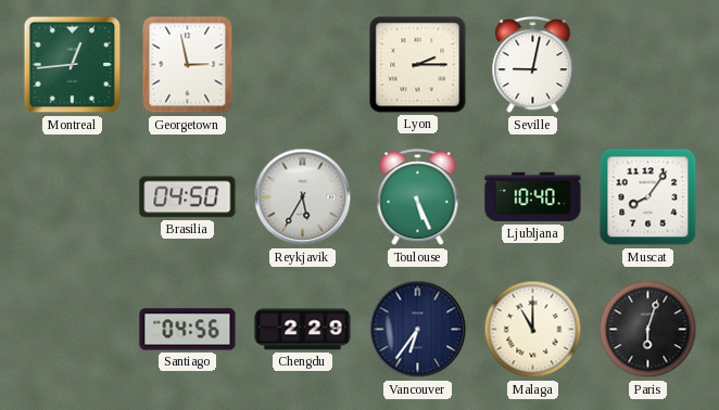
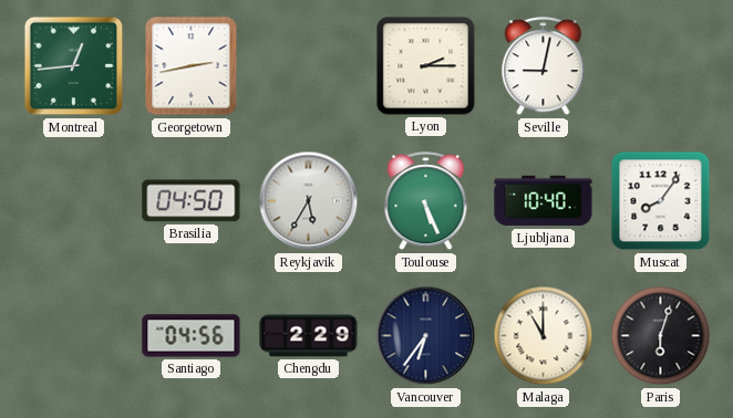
Georgetown: 2:58 -> 2:43 (192, 66)
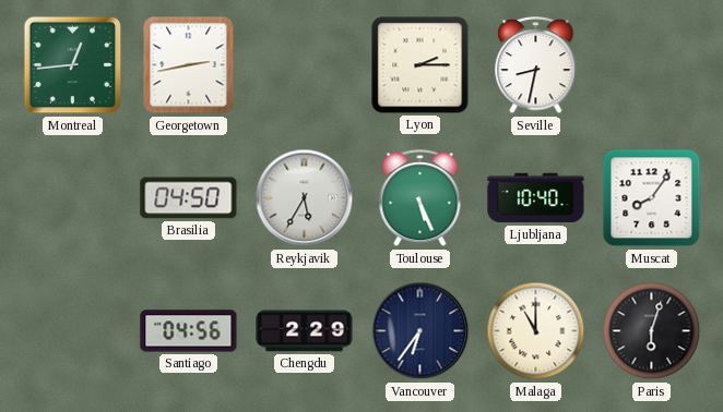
Seville: 9:02 -> 8:32 (536, 65)
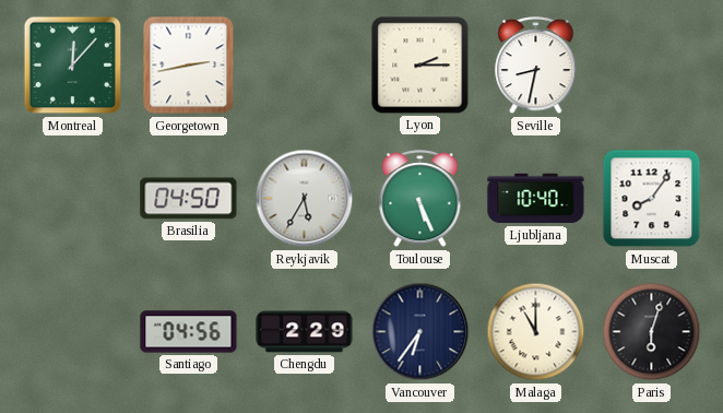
Montreal: 12:44 -> 12:07 (73, 66)
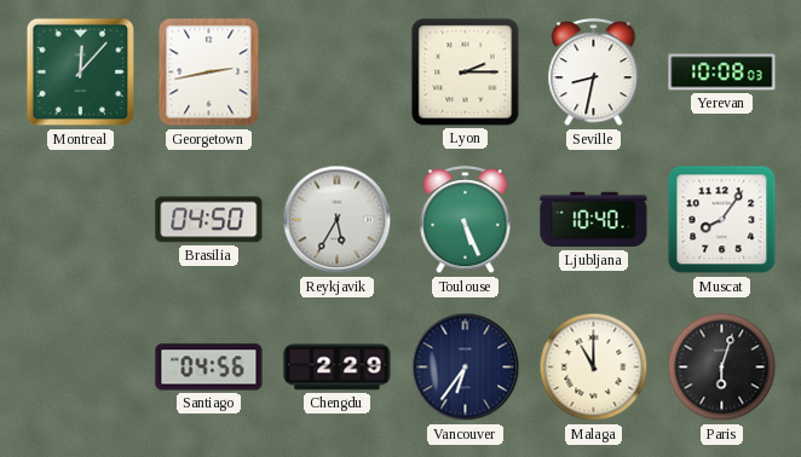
Yerevan: none -> 10:08 (722, 73)
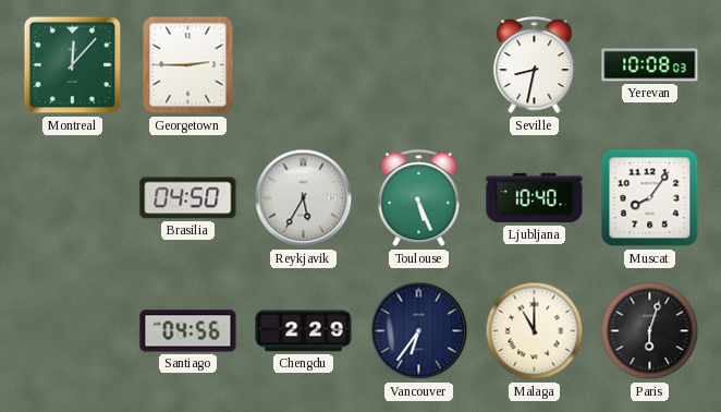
Georgetown: 2:43 -> 2:45 (188, 65)
Lyon: 2:15 -> none (466, 73)
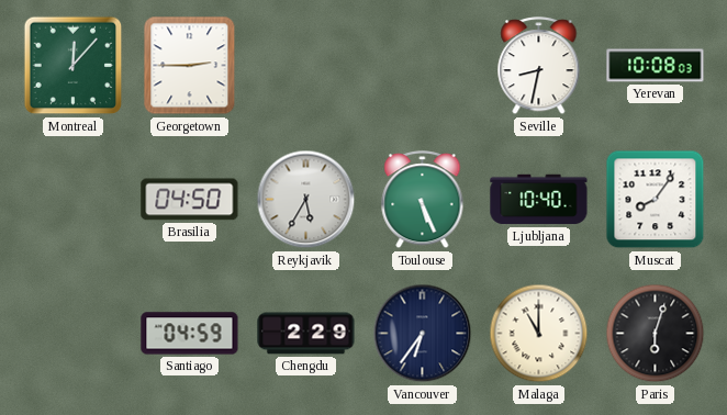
Santiago: 04:56 -> 04:59 (190, 334)
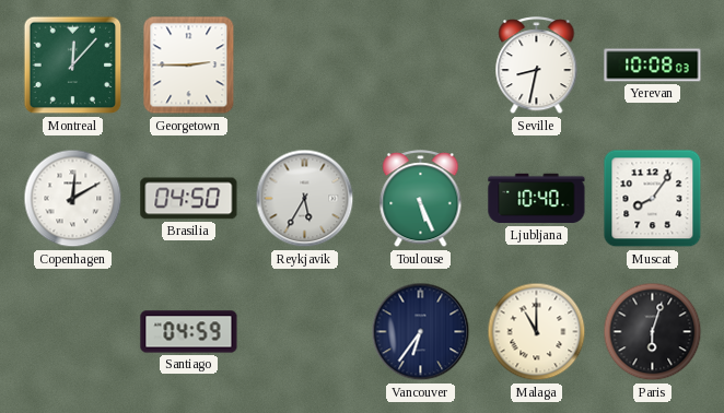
Copenhagen: none -> 12:10 (73, 199)
Chengdu: 2:29 -> none (306, 334)
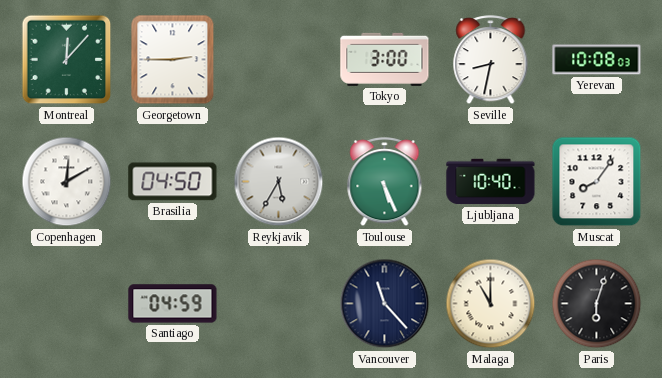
Tokyo: none -> 3:00 (385, 59)
Vancouver: 6:36 -> 11:23 (385, 304)
